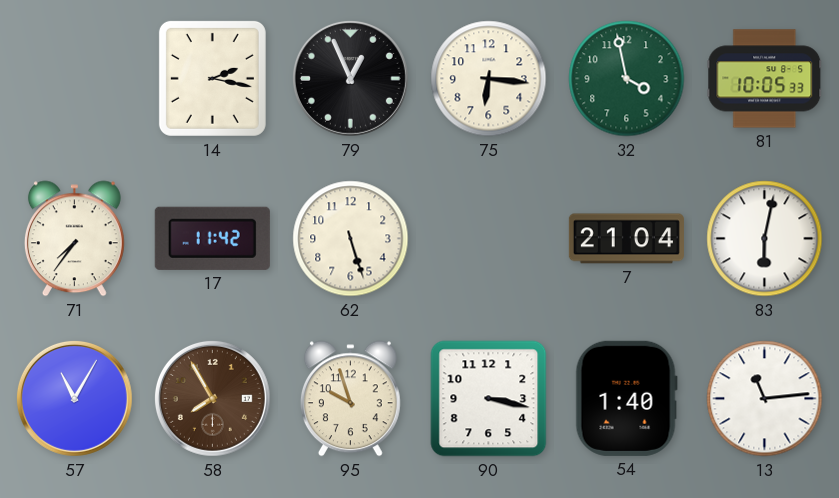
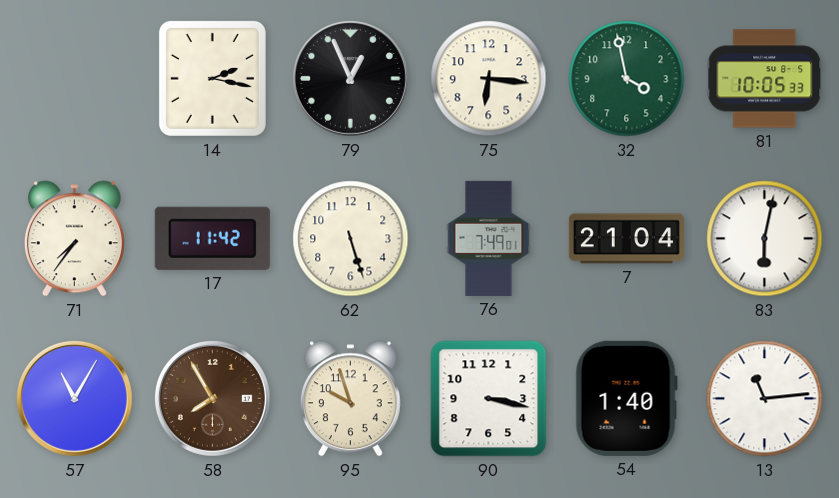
76: none -> 7:49 (489, 238)
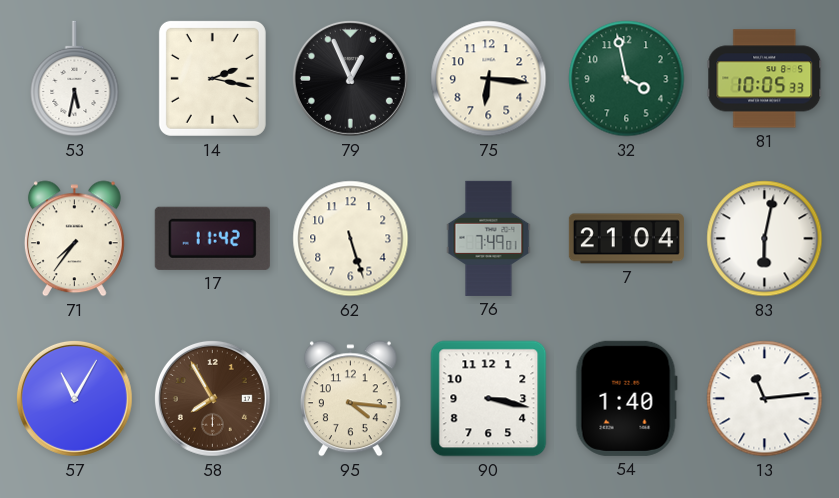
53: none -> 5:32 (75, 79)
95: 9:57 -> 4:16 (350, 399)
